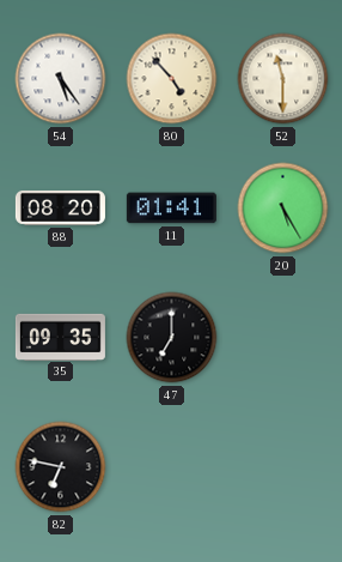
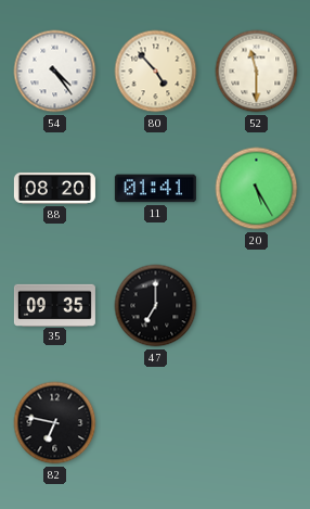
54: 5:24 -> 4:24 (55, 72)
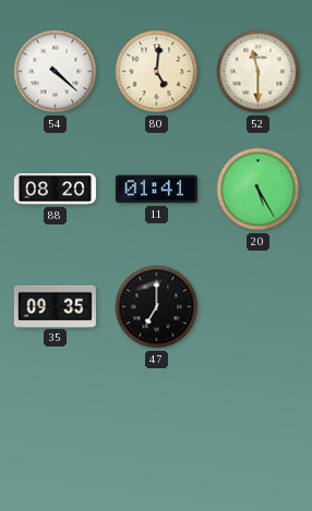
54: 4:24 -> 4:22 (56, 72)
80: 4:53 -> 5:01 (157, 72)
82: 6:47 -> none (55, 423)
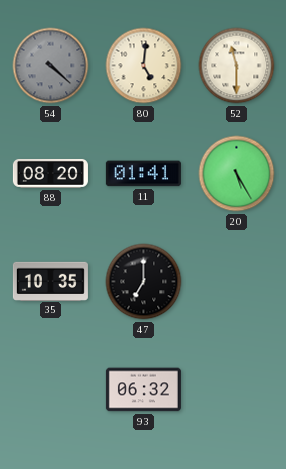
54 dial: white -> grey (51, 66)
35: 09:35 -> 10:35 (50, 281)
93: none -> 06:32 (143, 390)
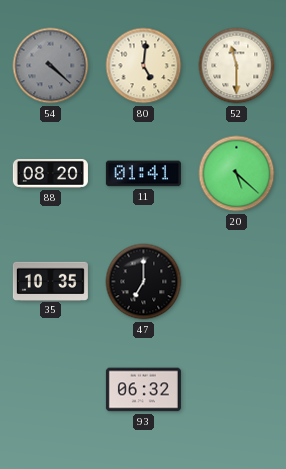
20: 5:25 -> 5:22 (237, 174)
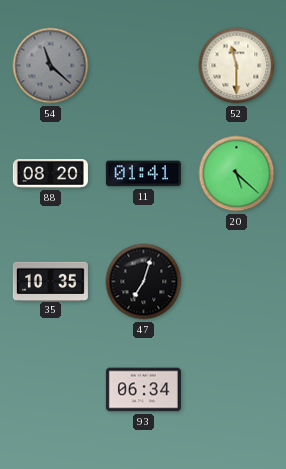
54: 4:22 -> 11:22 (51, 66)
80: 5:01 -> none (144, 66)
47: 7:00 -> 7:03 (144, 282)
93: 06:32 -> 06:34 (143, 390)
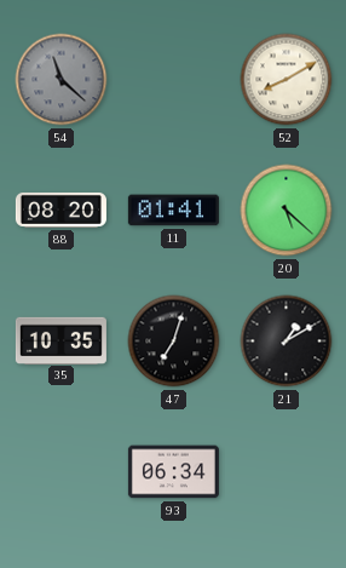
52: 11:30 -> 8:10 (287, 80)
21: none -> 1:10 (287, 342)
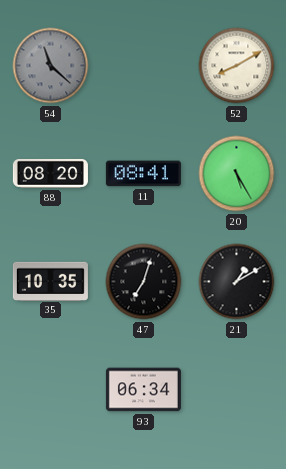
11: 01:41 -> 08:41 (143, 174)
20: 5:22 -> 5:25 (237, 174)
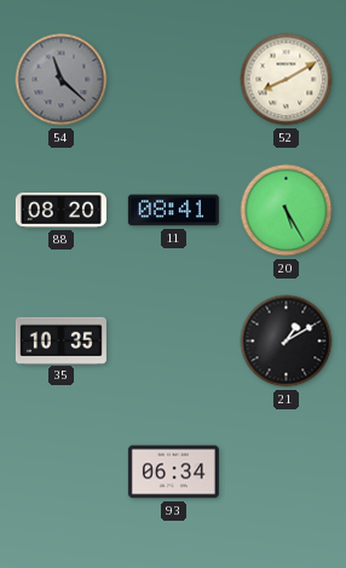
47: 7:03 -> none (144, 282)
